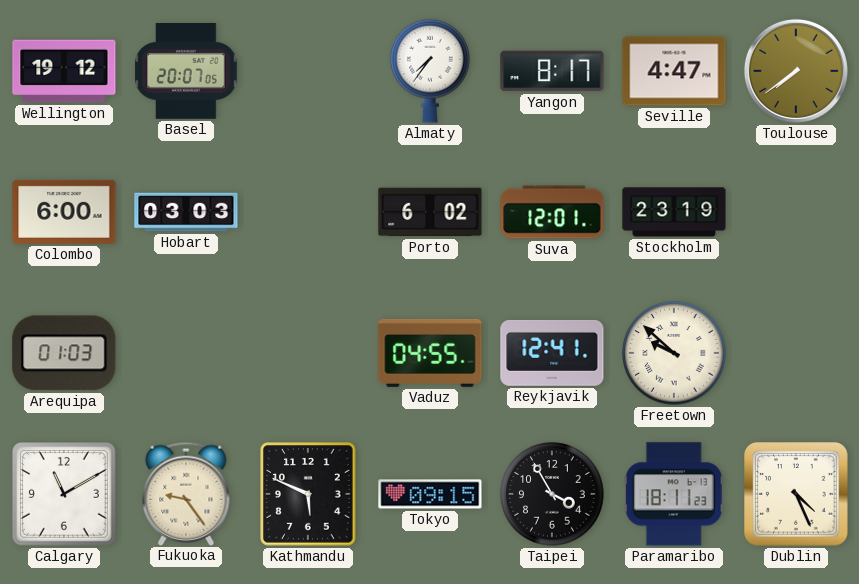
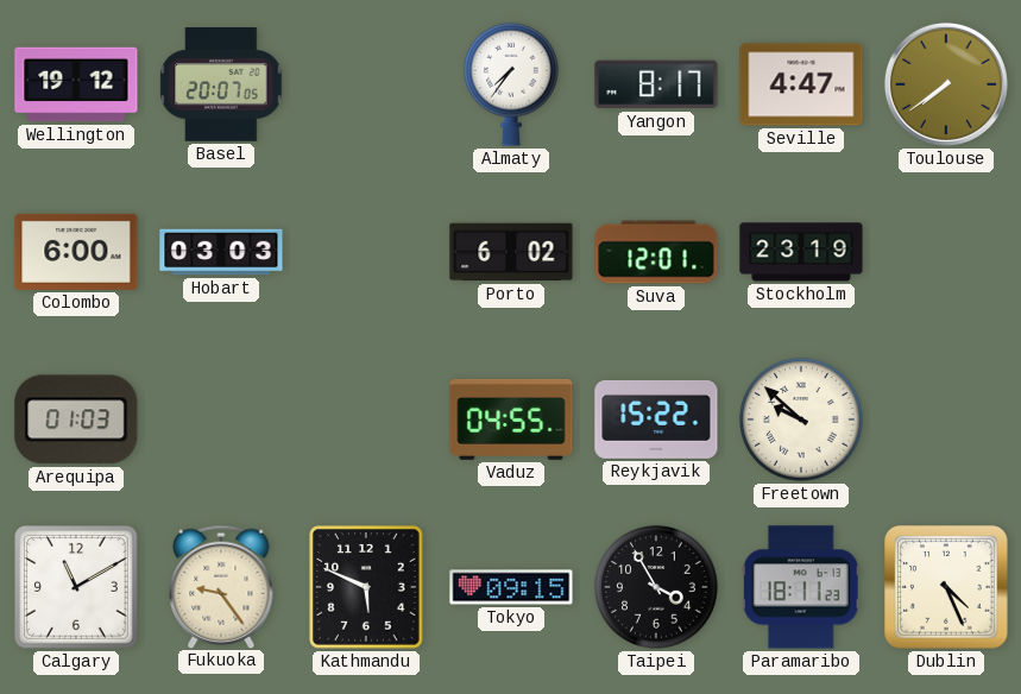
Reykjavik: 12:41 -> 15:22 (656, 419)
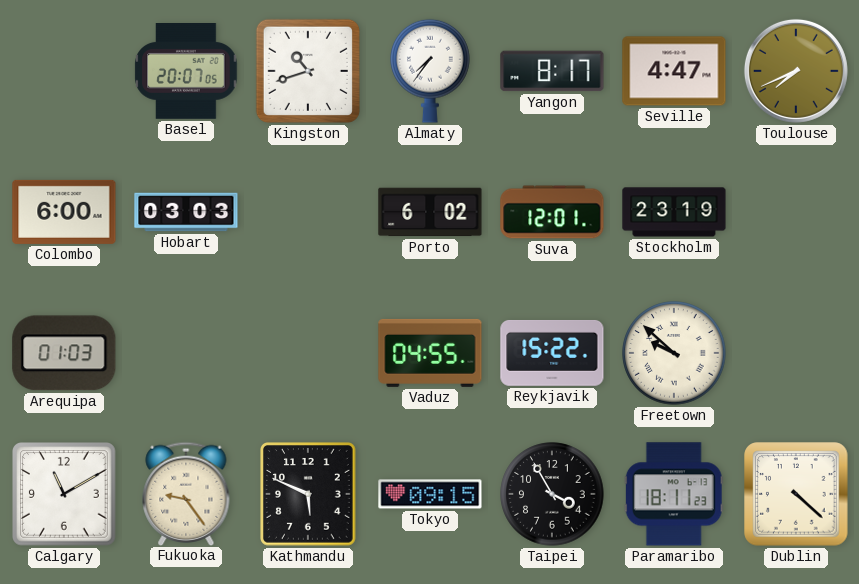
Wellington: 19:12 -> none (76, 84)
Kingston: none -> 10:42 (308, 71)
Toulouse: 7:39 -> 7:41 (796, 71)
Dublin: 4:26 -> 4:22 (796, 494)
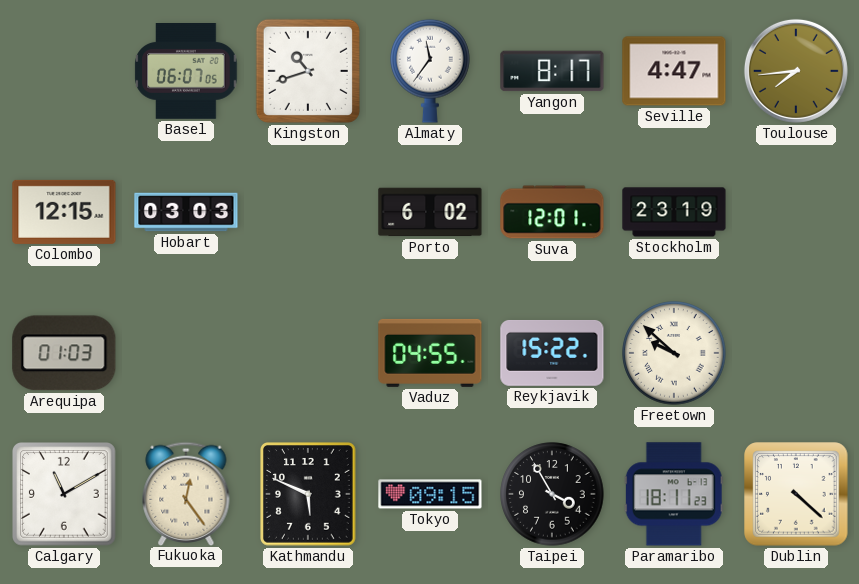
Basel: 20:07 -> 06:07 (186, 72)
Almaty: 7:36 -> 11:36 (430, 71)
Toulouse: 7:41 -> 7:44 (796, 71)
Colombo: 6:00 -> 12:15 (64, 212)
Fukuoka: 9:24 -> 12:24 (186, 493)
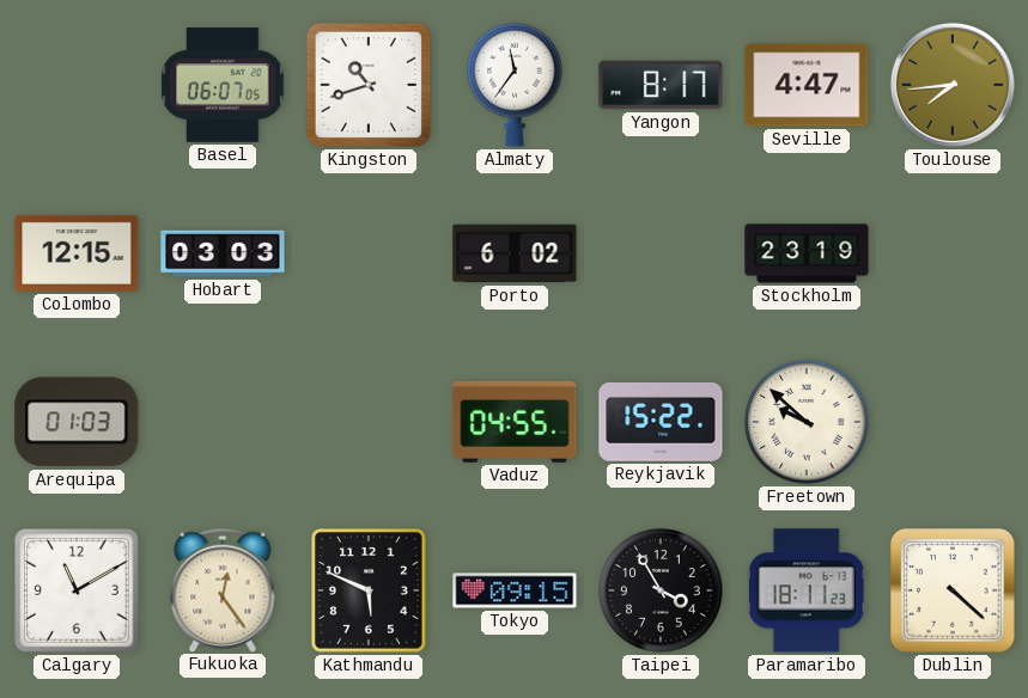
Suva: 12:01 -> none (552, 212)
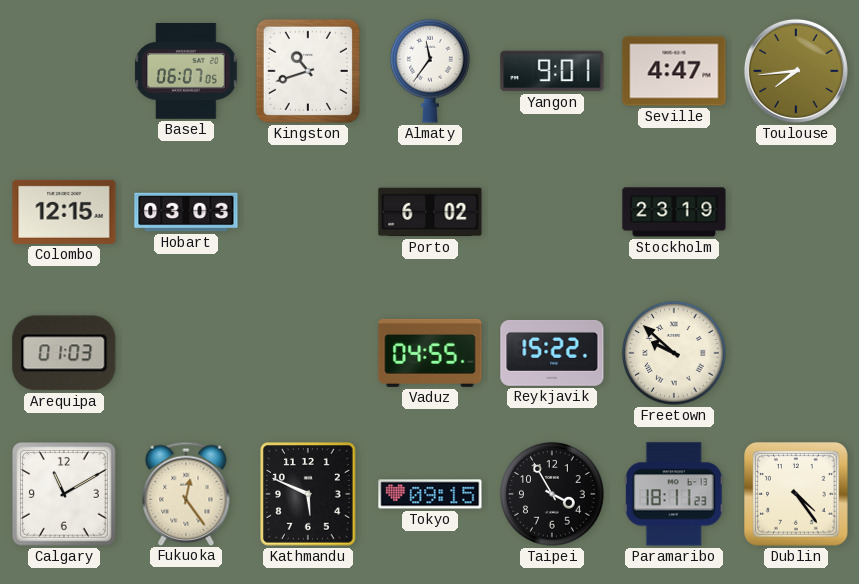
Yangon: 8:17 -> 9:01 (552, 71)
Dublin: 4:22 -> 4:24 (796, 494)
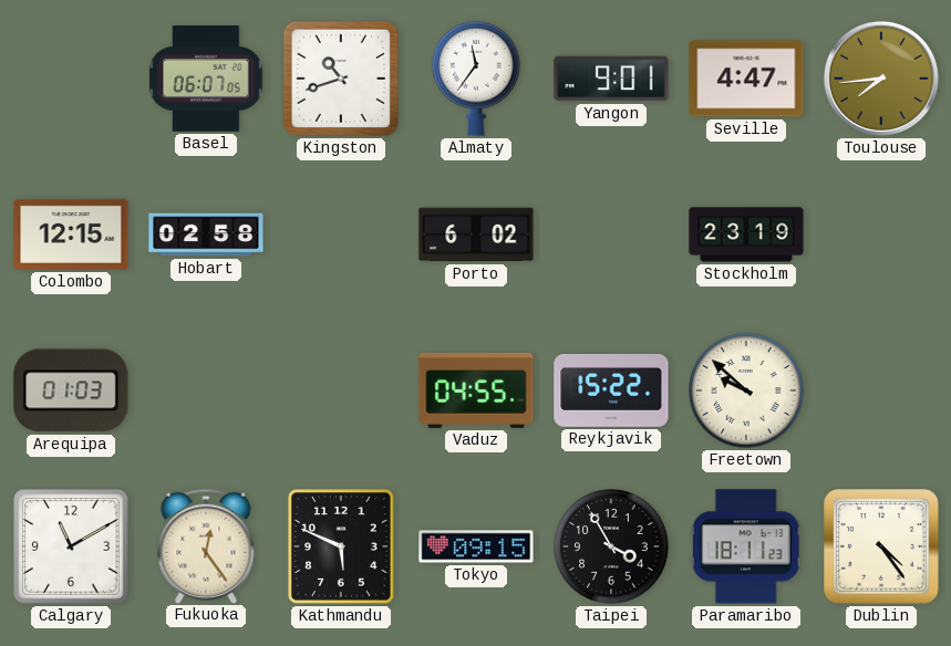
Hobart: 03:03 -> 02:58 (206, 235)
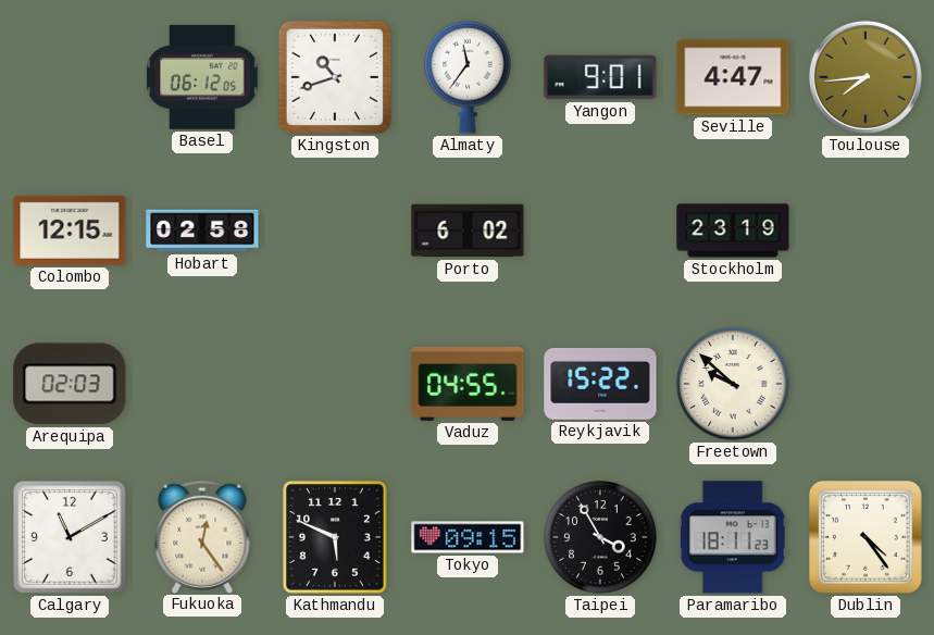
Basel: 06:07 -> 06:12 (202, 78)
Arequipa: 01:03 -> 02:03 (70, 384)
